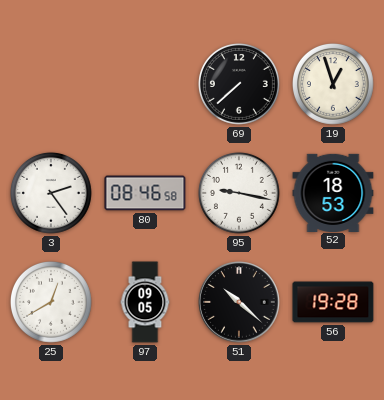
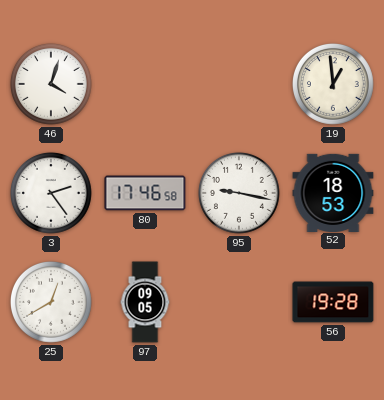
46: none -> 4:03 (51, 84)
69: 7:38 -> none (239, 84)
19: 12:57 -> 12:59 (333, 84)
80: 08:46 -> 17:46 (145, 193)
51: 10:22 -> none (239, 302)
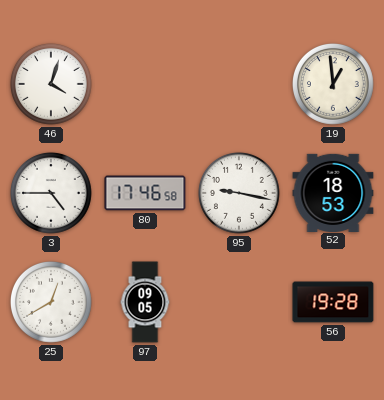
3: 2:24 -> 4:45 (51, 193)
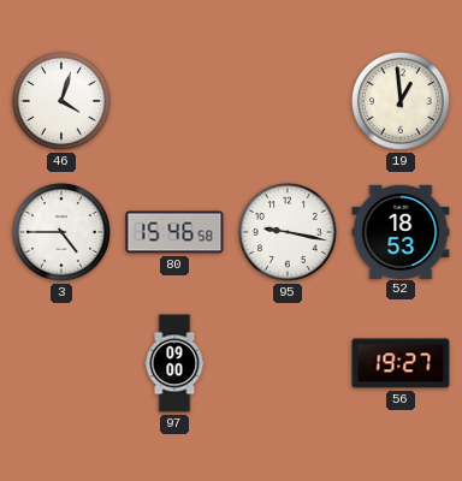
80: 17:46 -> 15:46 (174, 232)
25: 12:40 -> none (51, 302)
97: 09:05 -> 09:00 (174, 363)
56: 19:28 -> 19:27 (401, 363)
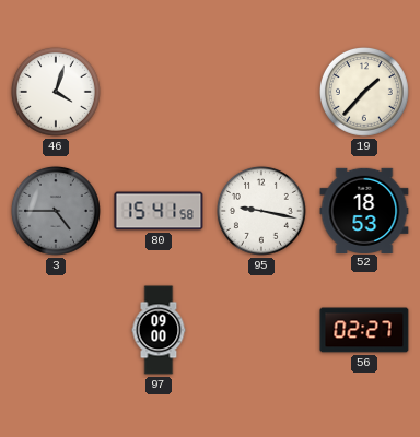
19: 12:59 -> 1:37 (364, 92)
3 dial: white -> grey (56, 211)
80: 15:46 -> 15:41 (159, 211)
56: 19:27 -> 02:27 (364, 330)
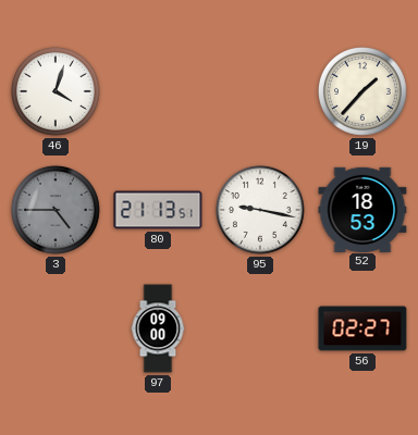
80: 15:41 -> 21:13 (158, 210)
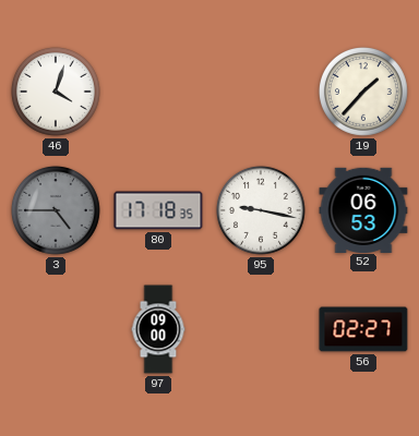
80: 21:13 -> 17:18 (158, 210)
52: 18:53 -> 06:53 (363, 209)
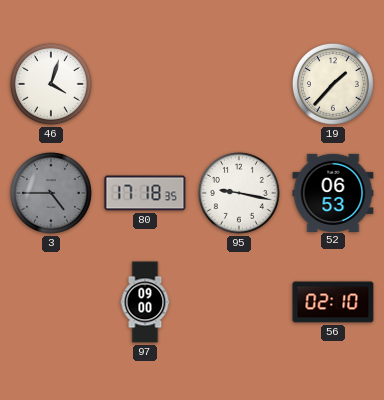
56: 02:27 -> 02:10 (333, 302)
